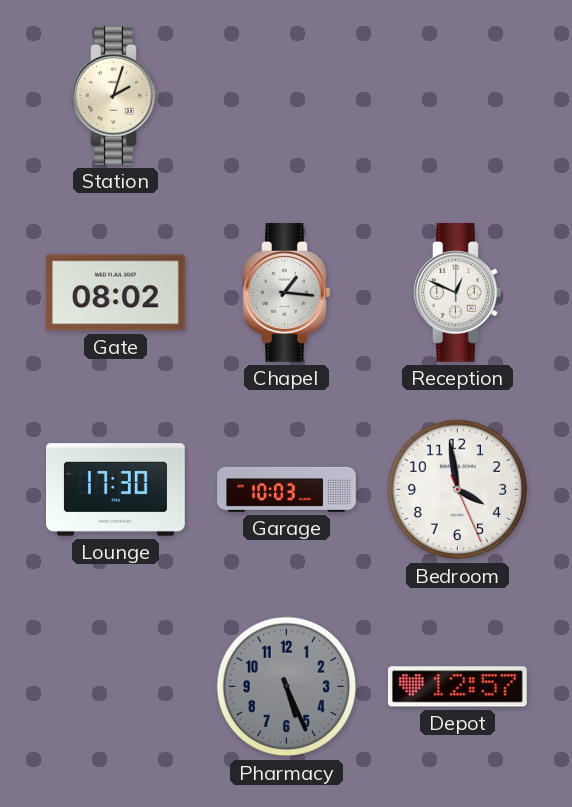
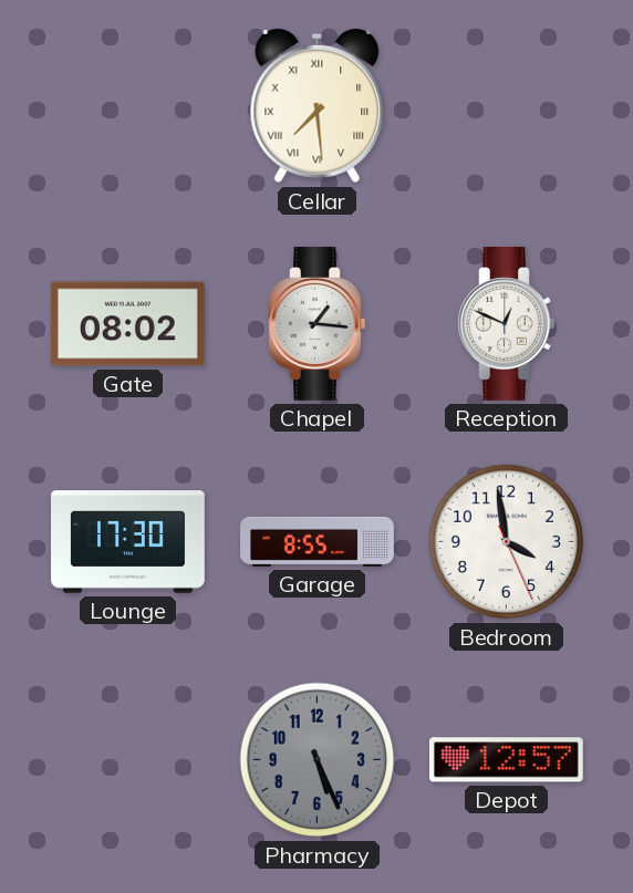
Station: 2:03 -> none (116, 96)
Cellar: none -> 7:29 (318, 106)
Garage: 10:03 -> 8:55 (318, 541)
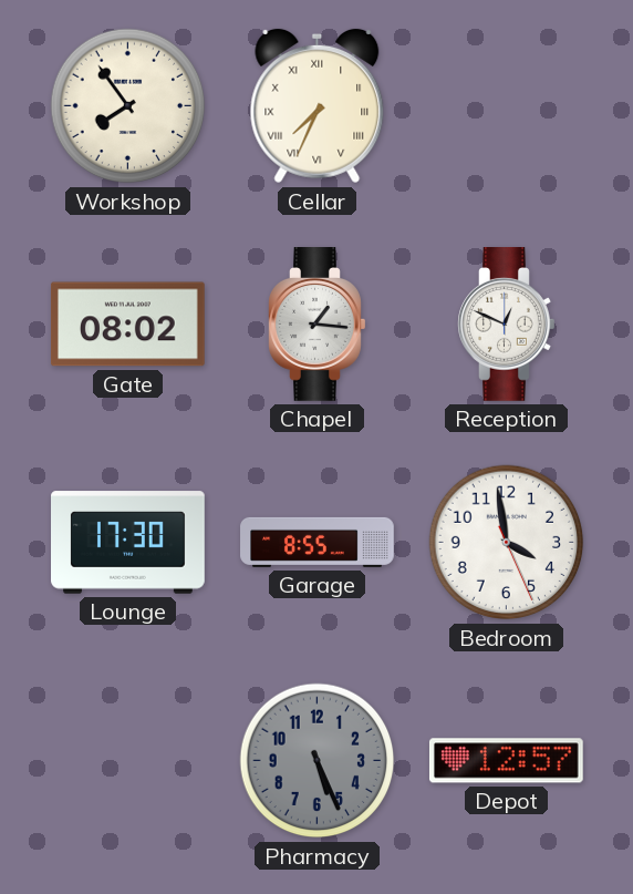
Workshop: none -> 7:54 (128, 106)
Cellar: 7:29 -> 7:34 (318, 106)
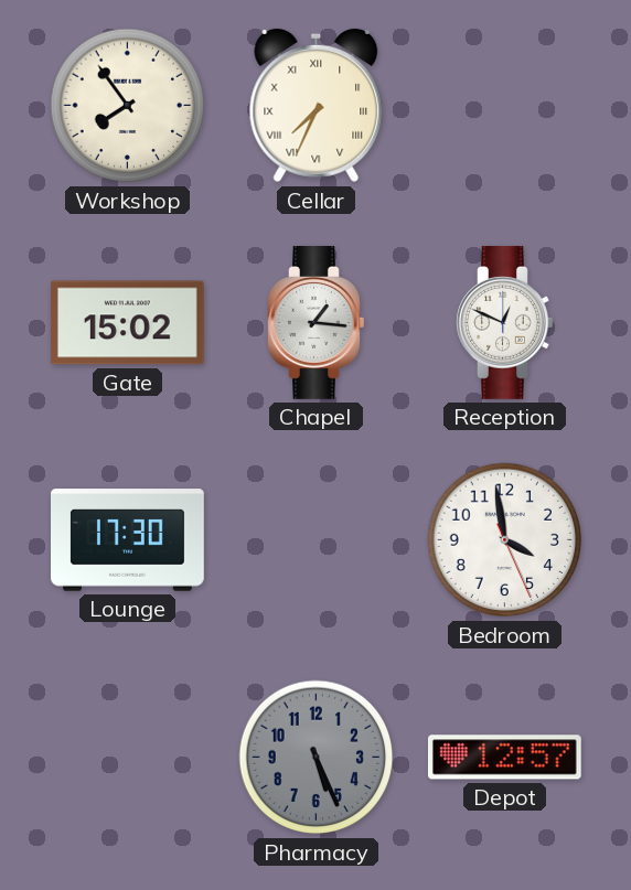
Gate: 08:02 -> 15:02 (127, 323)
Garage: 8:55 -> none (318, 542)
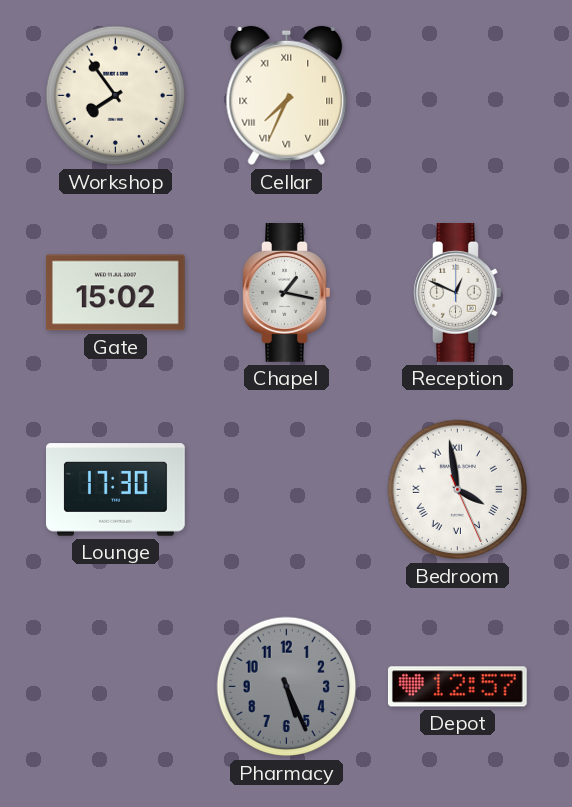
Chapel: 1:16 -> 1:17 (287, 293)
Bedroom numerals: Arabic -> Roman (458, 490)
